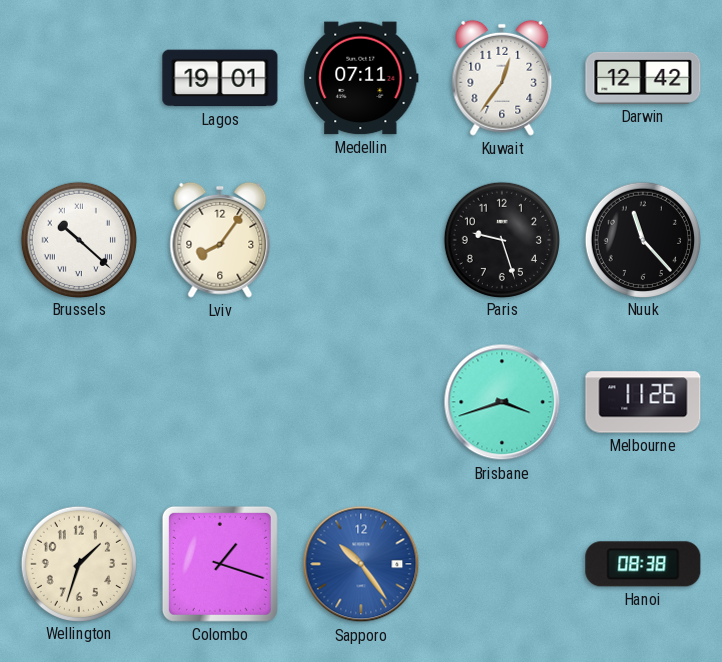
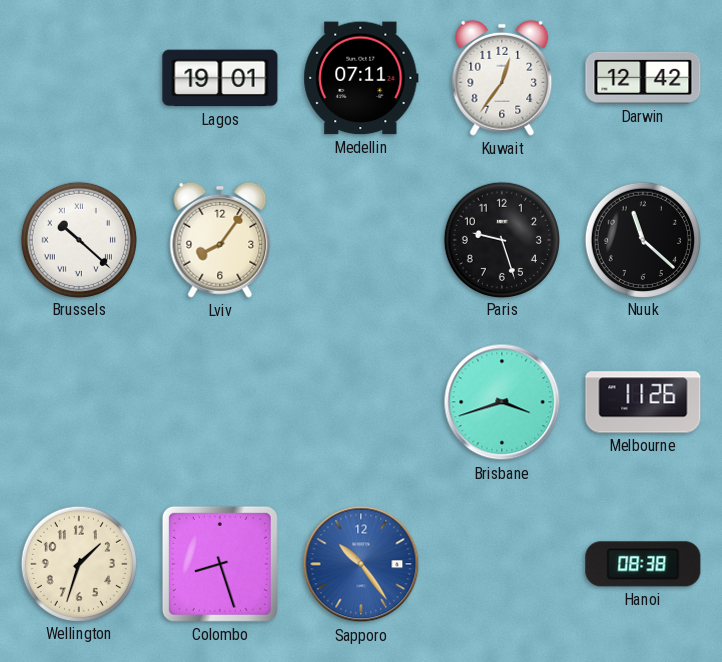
Nuuk: 11:23 -> 11:22 (642, 239)
Colombo: 1:18 -> 8:27 (220, 564)
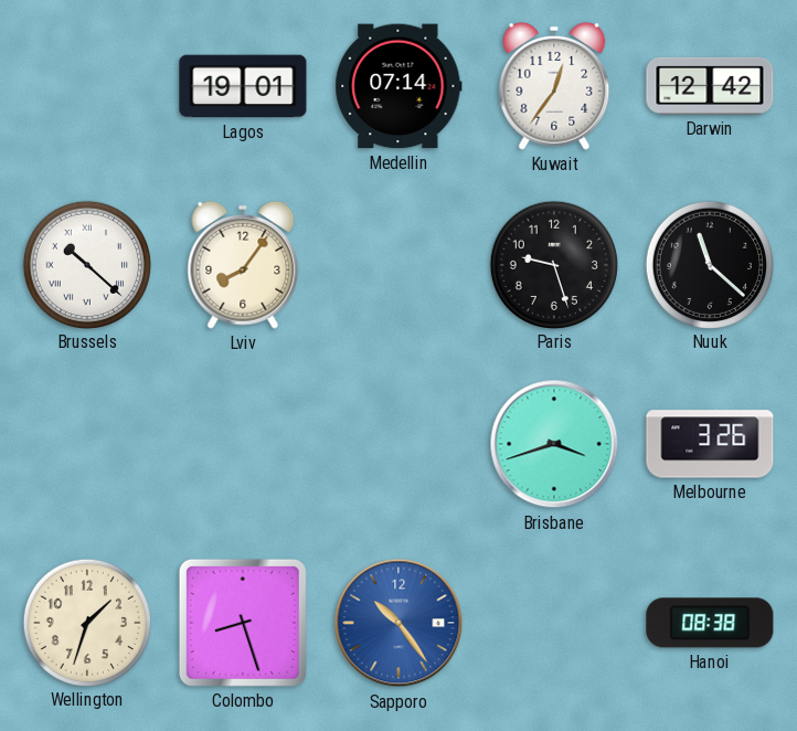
Medellin: 07:11 -> 07:14 (398, 86)
Melbourne: 11:26 -> 3:26 (710, 444)
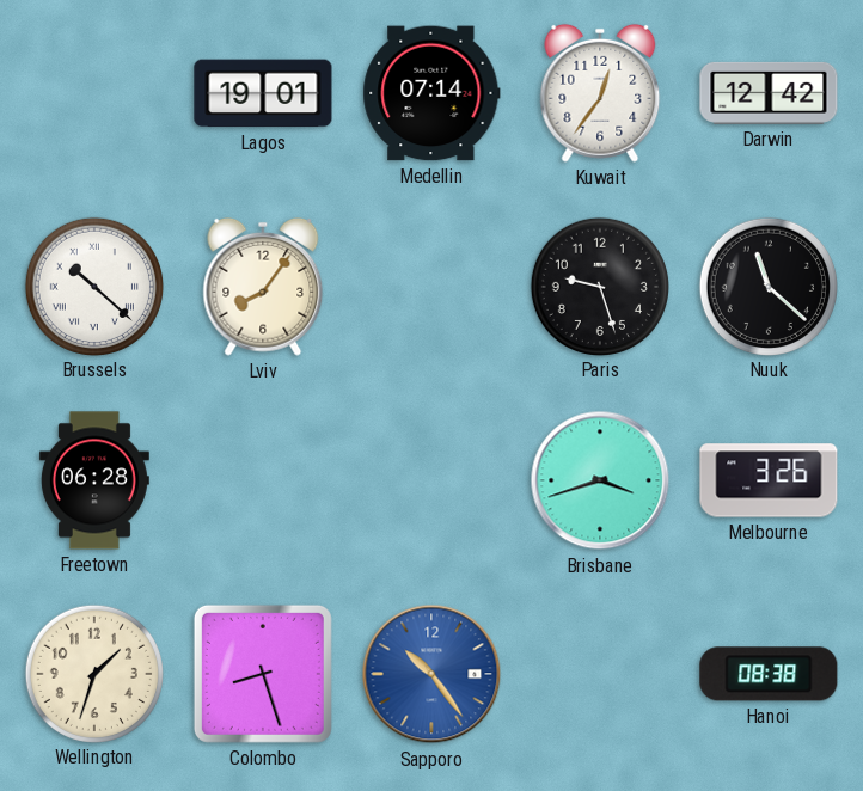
Freetown: none -> 06:28 (94, 480)
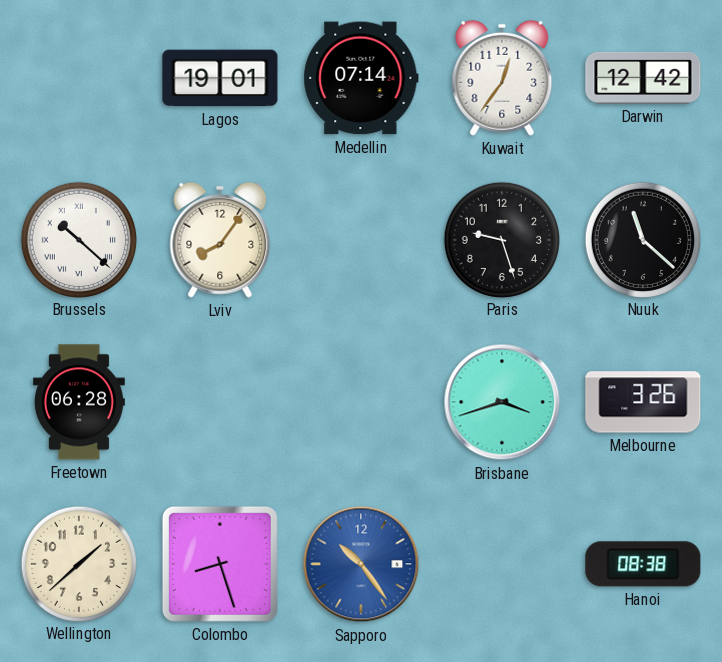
Wellington: 1:33 -> 1:38 (78, 563)
